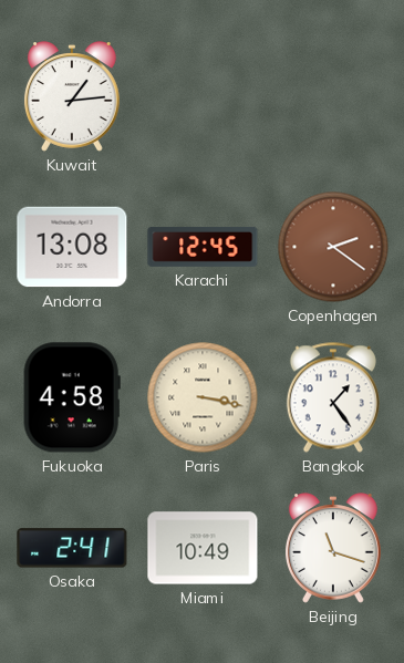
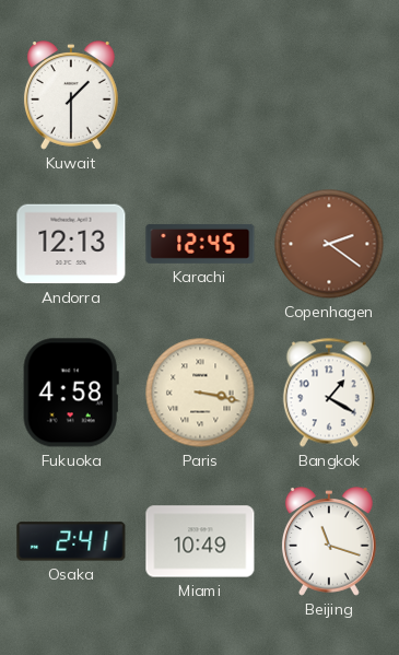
Kuwait: 1:14 -> 1:30 (71, 95)
Andorra: 13:08 -> 12:13 (71, 244)
Bangkok: 1:24 -> 1:20 (329, 393)
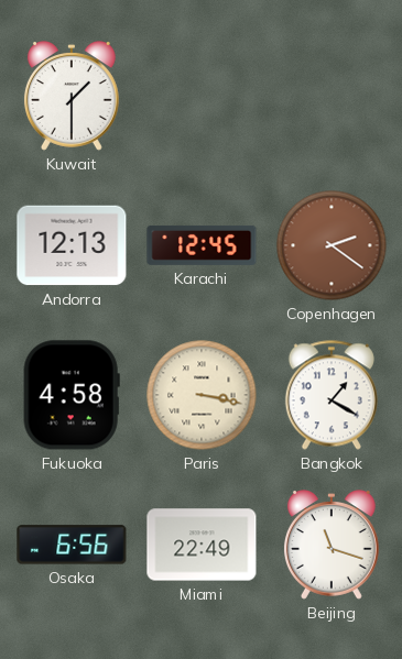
Osaka: 2:41 -> 6:56 (72, 545)
Miami: 10:49 -> 22:49 (202, 545)
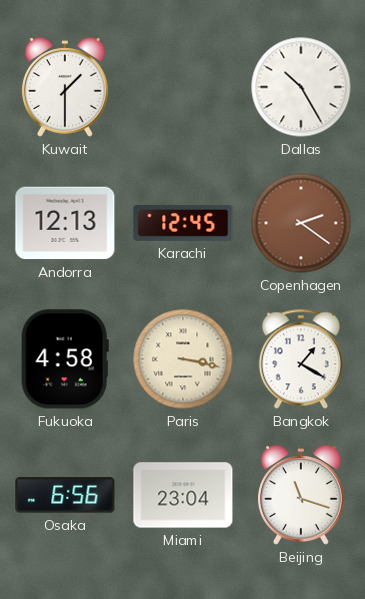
Dallas: none -> 10:25 (301, 87)
Miami: 22:49 -> 23:04 (183, 495)
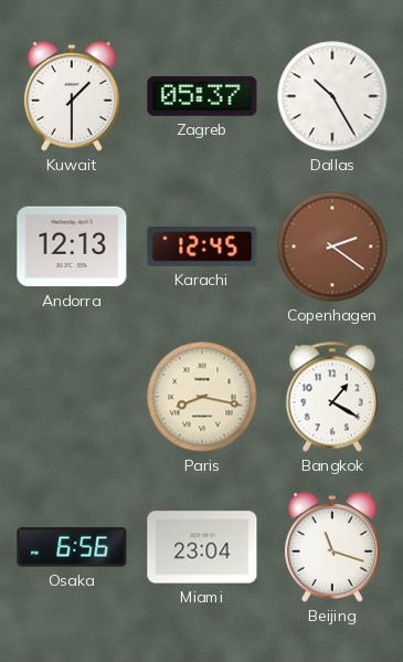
Zagreb: none -> 05:37 (202, 97)
Fukuoka: 4:58 -> none (65, 359)
Paris: 3:17 -> 8:17 (202, 397)
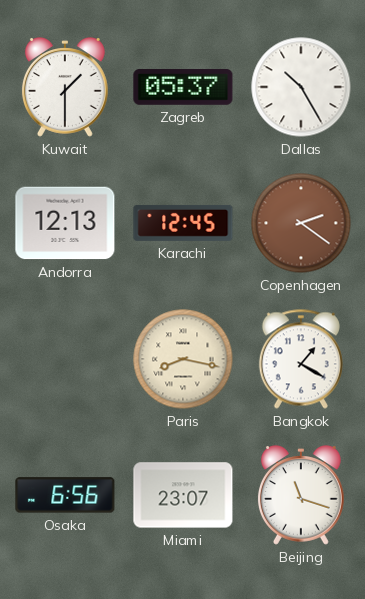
Miami: 23:04 -> 23:07 (183, 495)
